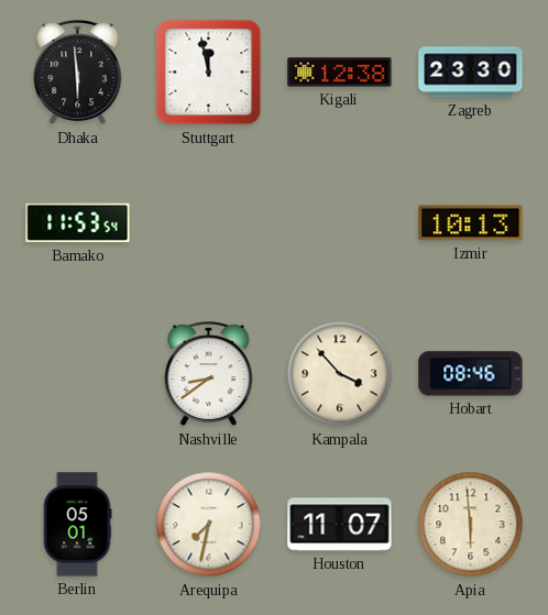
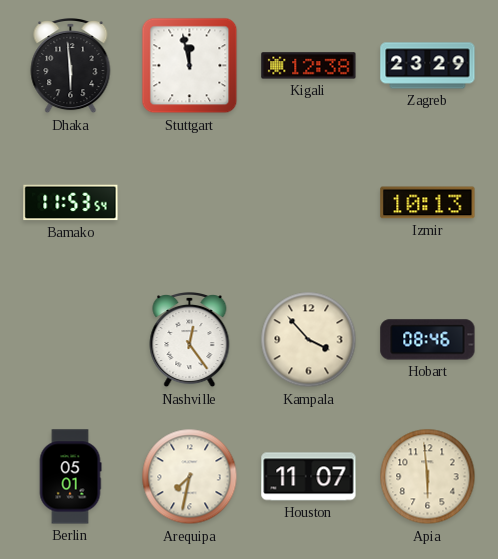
Zagreb: 23:30 -> 23:29 (428, 66)
Nashville: 8:39 -> 12:24 (190, 341)
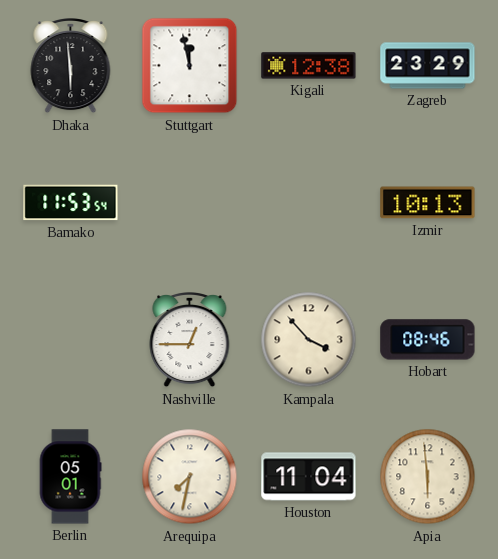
Nashville: 12:24 -> 12:45 (190, 341)
Houston: 11:07 -> 11:04 (309, 477)
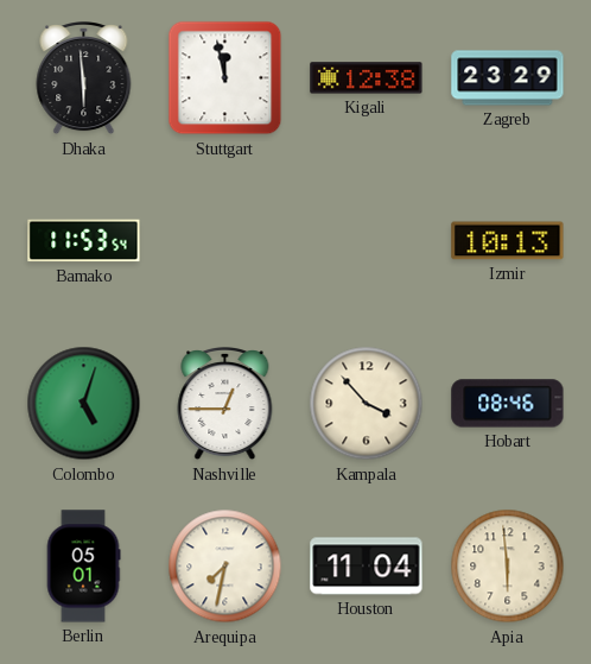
Colombo: none -> 5:03 (84, 404)
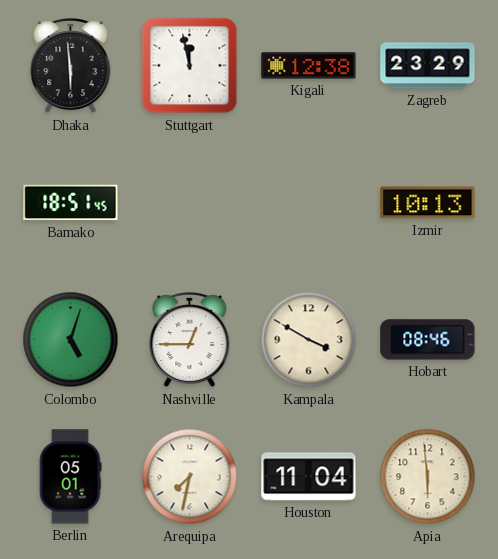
Bamako: 11:53 -> 18:51 (71, 203)
Kampala: 3:53 -> 3:50 (309, 340)
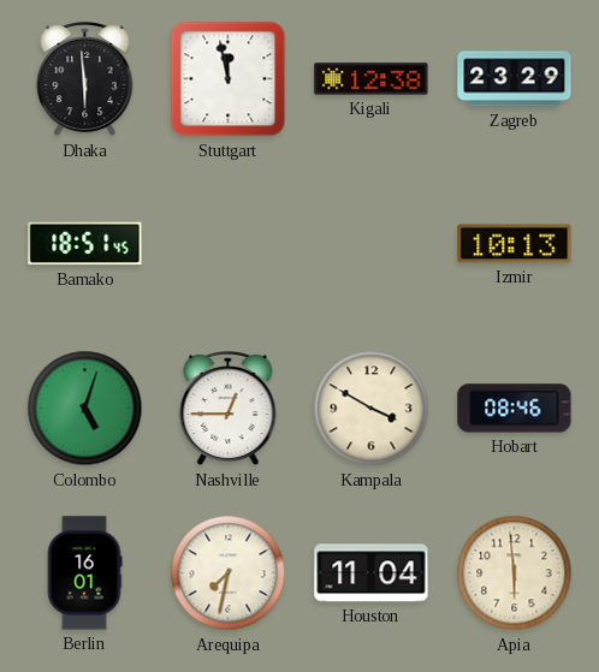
Berlin: 05:01 -> 16:01 (84, 573)
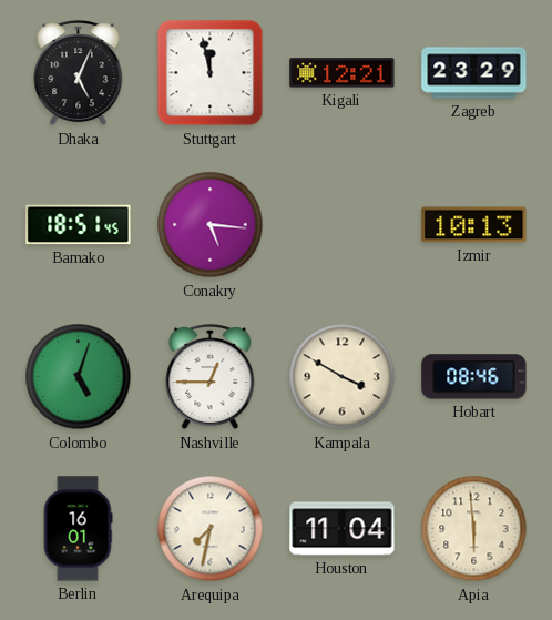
Dhaka: 5:59 -> 5:04 (79, 74)
Kigali: 12:38 -> 12:21 (343, 73)
Conakry: none -> 5:16 (211, 225)
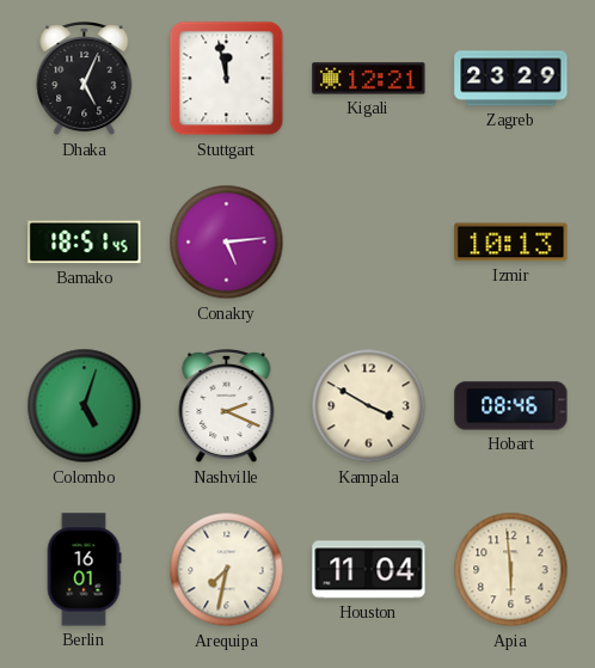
Conakry: 5:16 -> 5:14 (227, 243)
Nashville: 12:45 -> 2:19 (227, 407)
